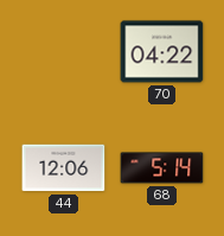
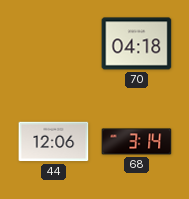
70: 04:22 -> 04:18 (137, 44)
68: 5:14 -> 3:14 (137, 142)
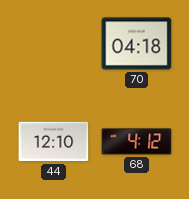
44: 12:06 -> 12:10 (54, 142)
68: 3:14 -> 4:12 (137, 142)
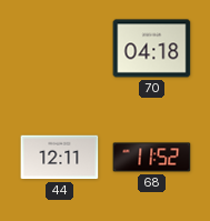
44: 12:10 -> 12:11 (60, 158)
68: 4:12 -> 11:52 (152, 158)
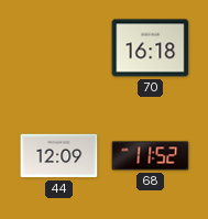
70: 04:18 -> 16:18 (151, 48)
44: 12:11 -> 12:09 (59, 156)
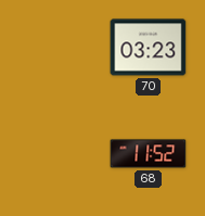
70: 16:18 -> 03:23 (149, 48)
44: 12:09 -> none (59, 156)
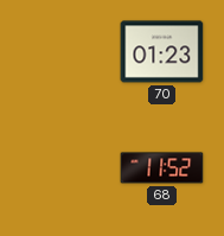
70: 03:23 -> 01:23 (162, 52)
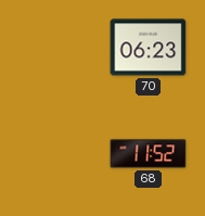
70: 01:23 -> 06:23 (149, 48)
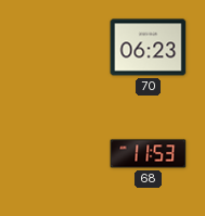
68: 11:52 -> 11:53 (149, 154)
